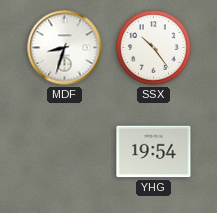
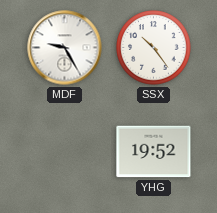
MDF: 8:33 -> 9:25 (65, 48)
YHG: 19:54 -> 19:52 (154, 152)
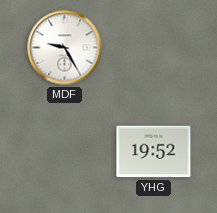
SSX: 10:24 -> none (154, 48)
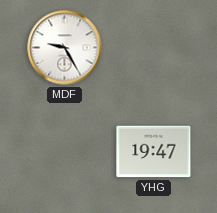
YHG: 19:52 -> 19:47 (154, 152)
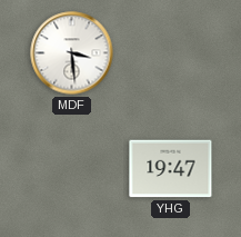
MDF: 9:25 -> 3:29 (72, 53)
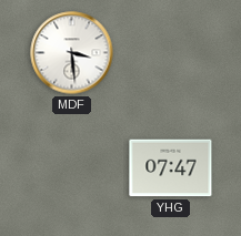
YHG: 19:47 -> 07:47 (171, 168)
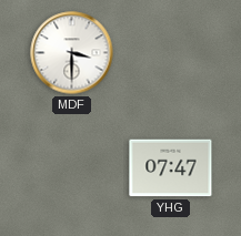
MDF: 3:29 -> 3:30 (72, 53)
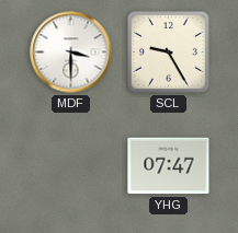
SCL: none -> 9:25 (168, 51)
